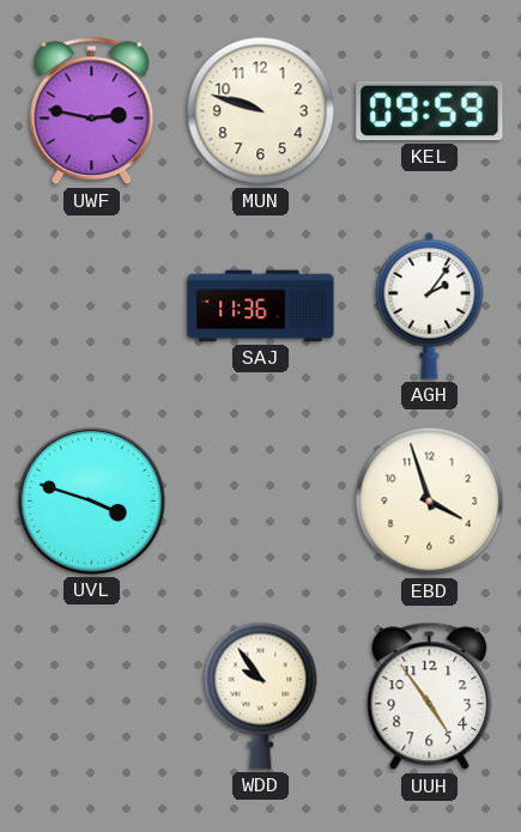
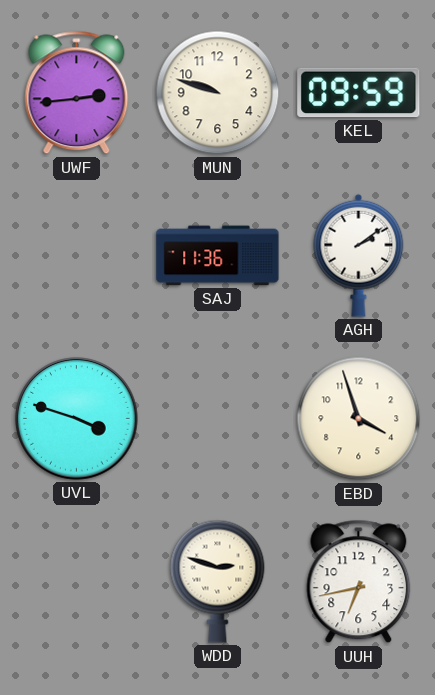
UWF: 2:47 -> 2:44 (77, 93)
AGH: 2:06 -> 2:09 (359, 255)
WDD: 9:54 -> 2:48 (218, 581)
UUH: 4:54 -> 6:43 (359, 582)
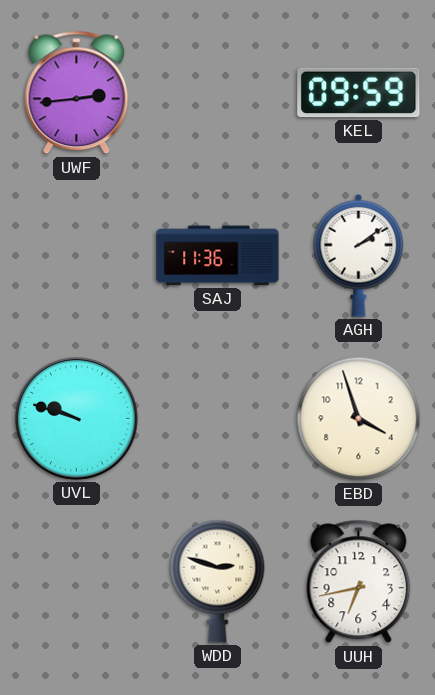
MUN: 9:48 -> none (218, 93)
UVL: 3:48 -> 9:48 (77, 419)
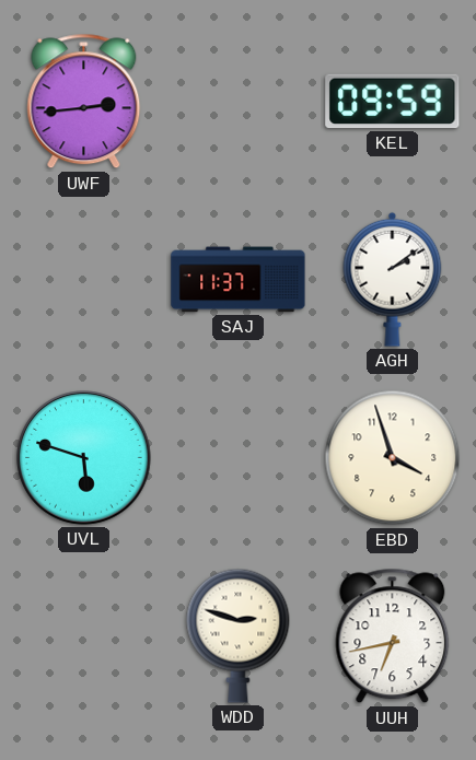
SAJ: 11:36 -> 11:37 (239, 280)
UVL: 9:48 -> 5:48 (84, 458)
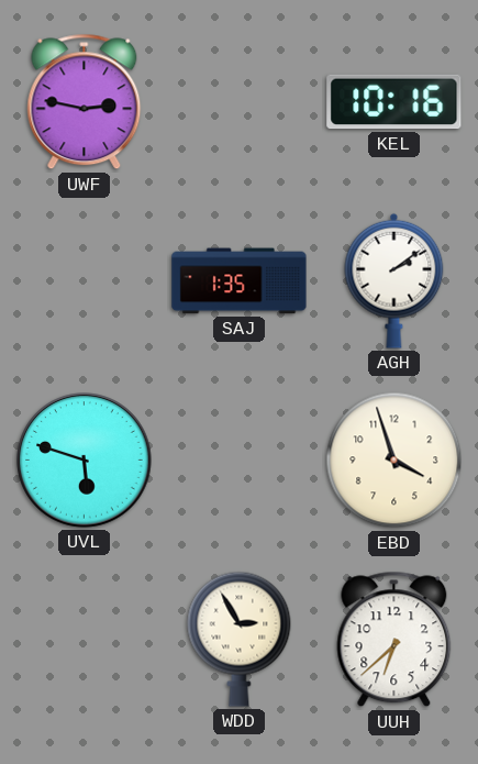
UWF: 2:44 -> 2:47 (85, 102)
KEL: 09:59 -> 10:16 (394, 102)
SAJ: 11:37 -> 1:35 (240, 281)
WDD: 2:48 -> 2:55 (240, 639)
UUH: 6:43 -> 6:38 (394, 640)
